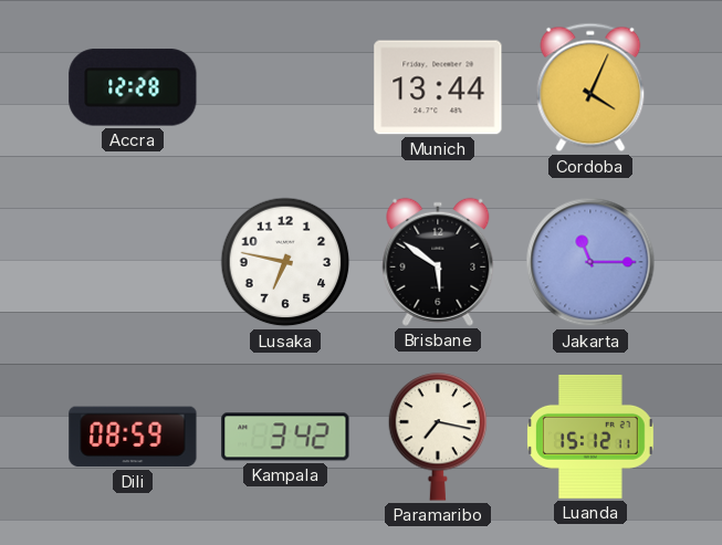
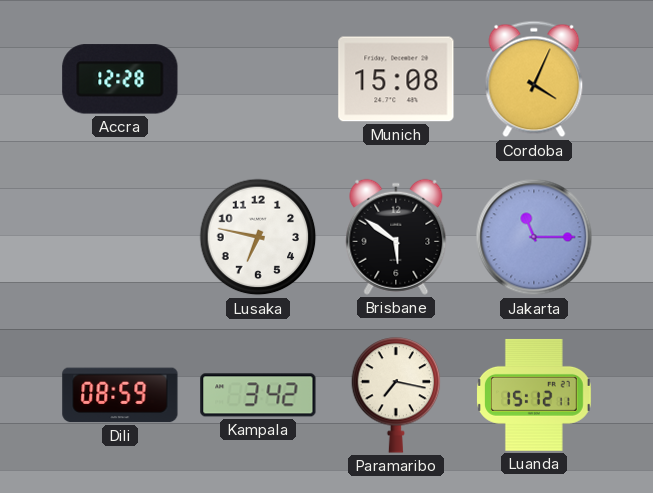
Munich: 13:44 -> 15:08 (396, 79)
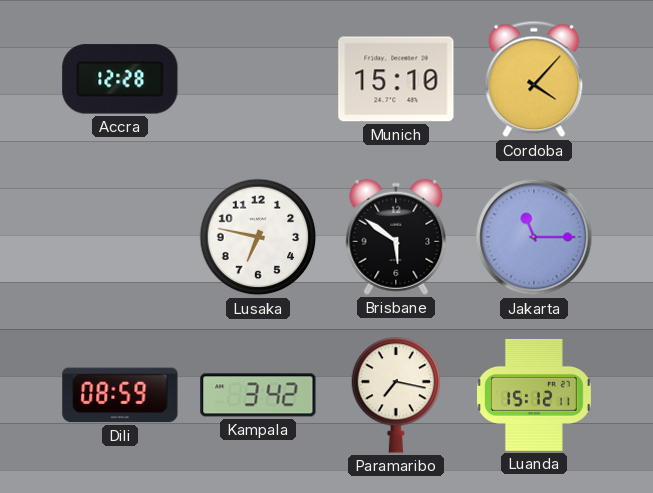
Munich: 15:08 -> 15:10 (396, 79)
Cordoba: 4:04 -> 4:07 (534, 79)
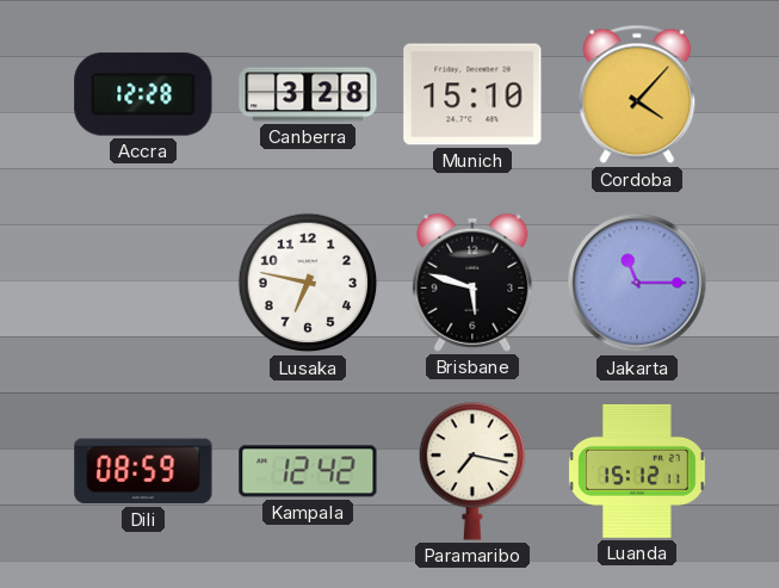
Canberra: none -> 3:28 (308, 94)
Brisbane: 5:51 -> 5:48 (472, 283)
Kampala: 3:42 -> 12:42 (308, 471)
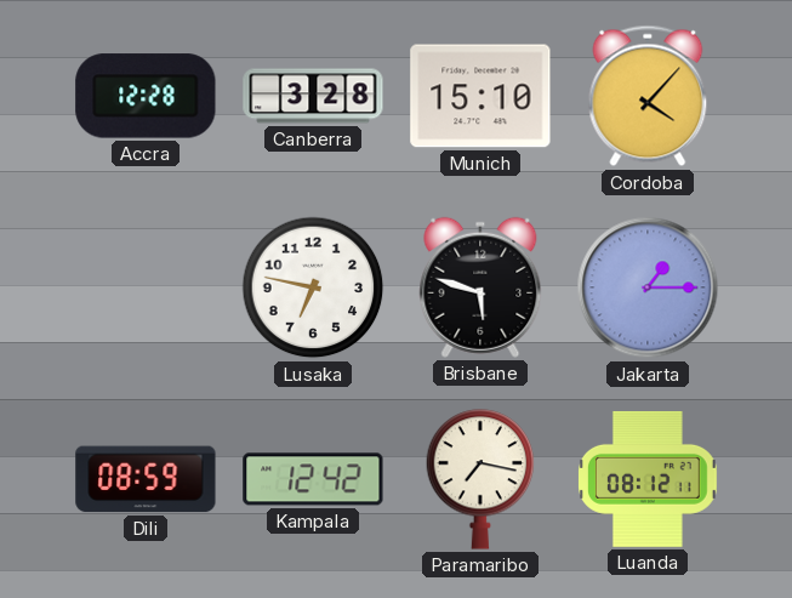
Jakarta: 11:15 -> 1:15 (648, 287)
Luanda: 15:12 -> 08:12 (649, 479)
